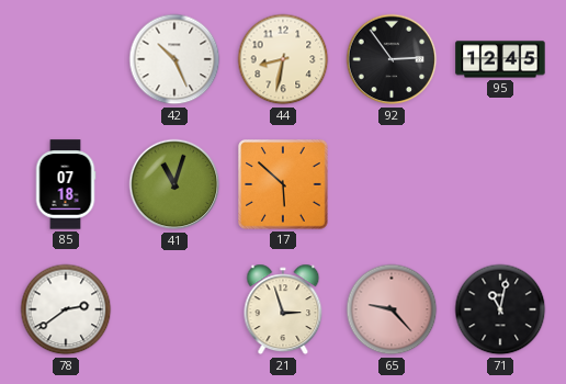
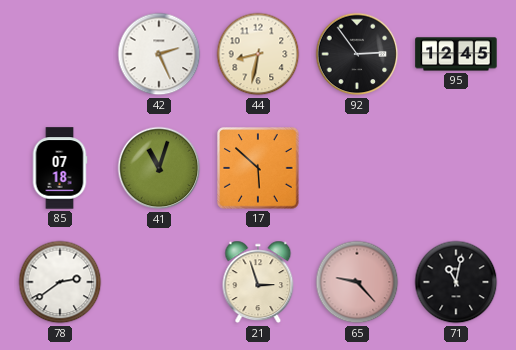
42: 10:26 -> 2:26 (159, 54)
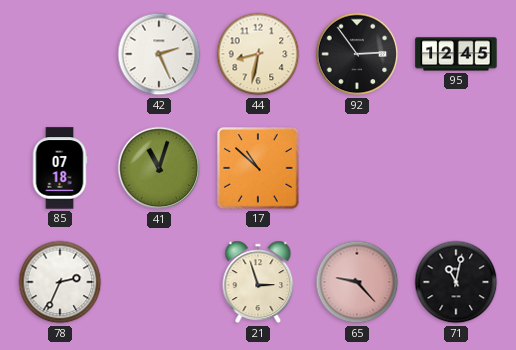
17: 5:52 -> 10:52 (258, 168)
78: 2:39 -> 2:34 (60, 282)
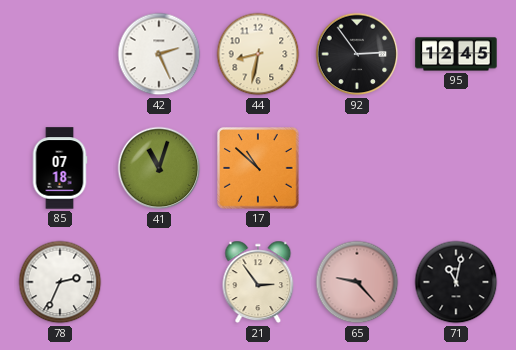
21: 2:57 -> 2:54 (258, 282)
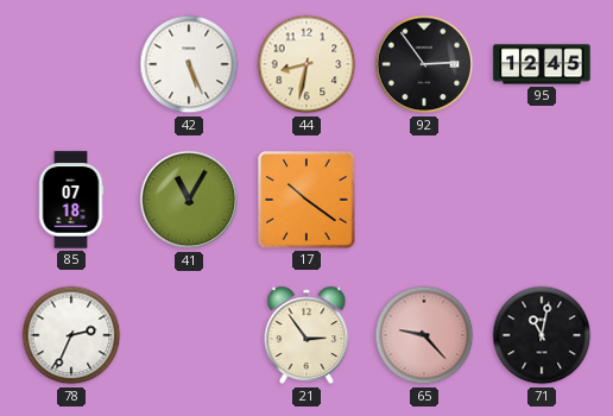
42: 2:26 -> 5:26 (189, 64)
41: 11:03 -> 11:05 (189, 200)
17: 10:52 -> 10:21 (306, 200)
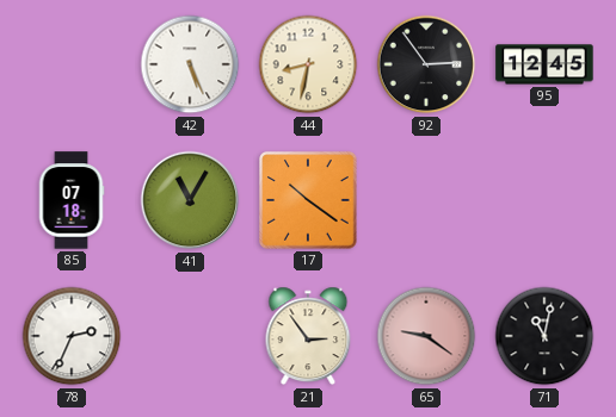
65: 9:23 -> 9:21 (426, 336)
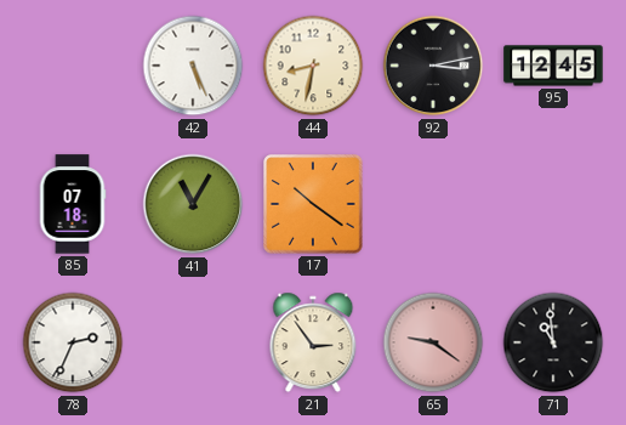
92: 2:54 -> 3:13 (433, 66)
71: 11:02 -> 10:59 (553, 342)
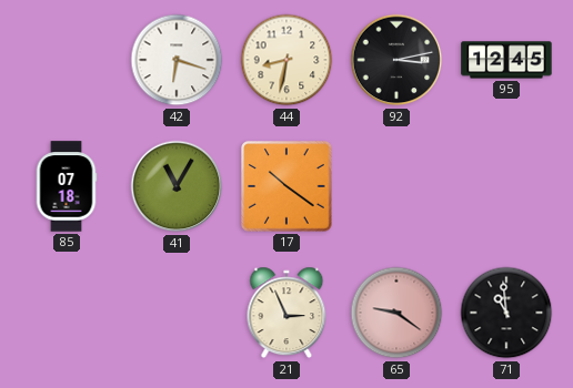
42: 5:26 -> 6:18 (177, 60)
78: 2:34 -> none (73, 342)
21: 2:54 -> 2:56 (286, 313)
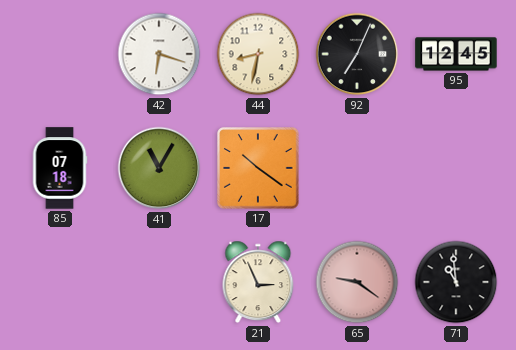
92: 3:13 -> 7:04 (357, 54)
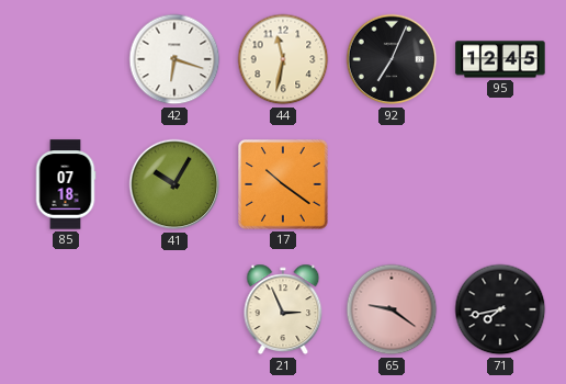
44: 8:32 -> 11:32 (283, 59)
41: 11:05 -> 10:05 (174, 184)
71: 10:59 -> 7:43 (500, 309)
